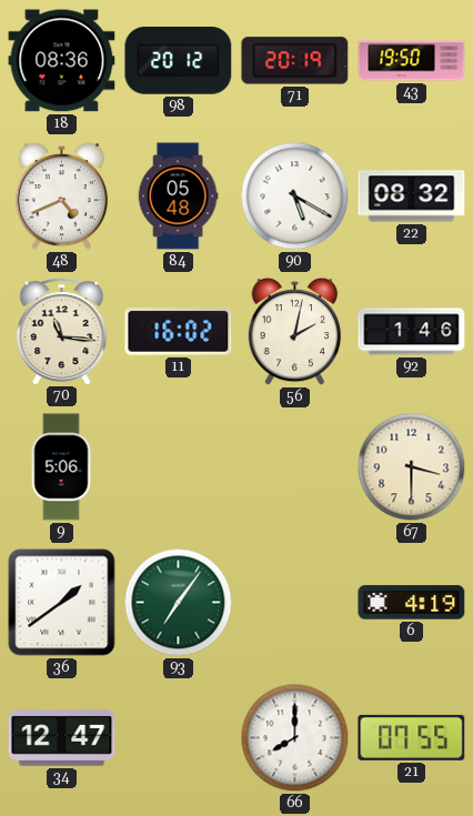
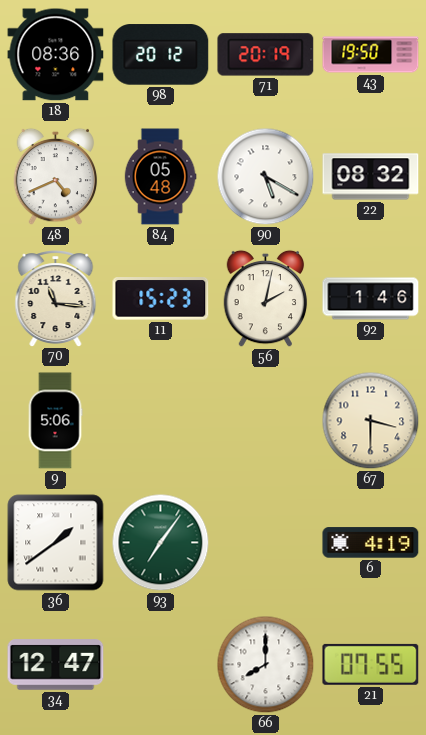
11: 16:02 -> 15:23 (161, 299)
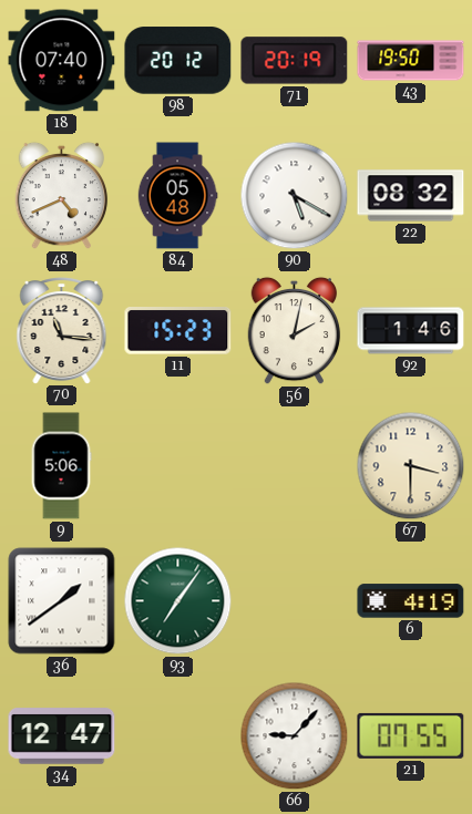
18: 08:36 -> 07:40 (62, 61)
66: 8:00 -> 9:07 (295, 736)
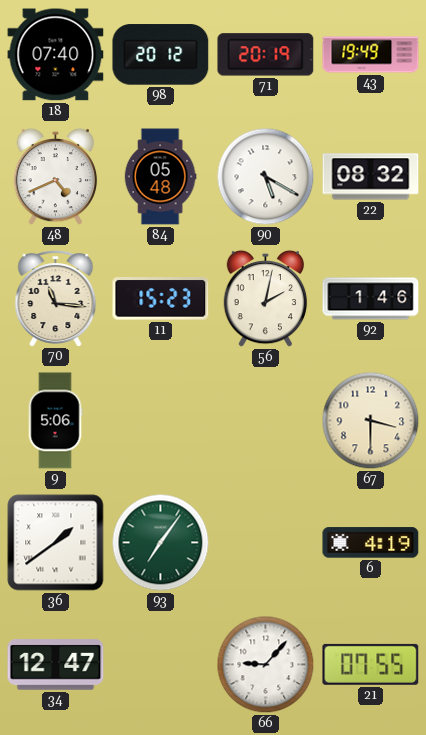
43: 19:50 -> 19:49 (371, 55)
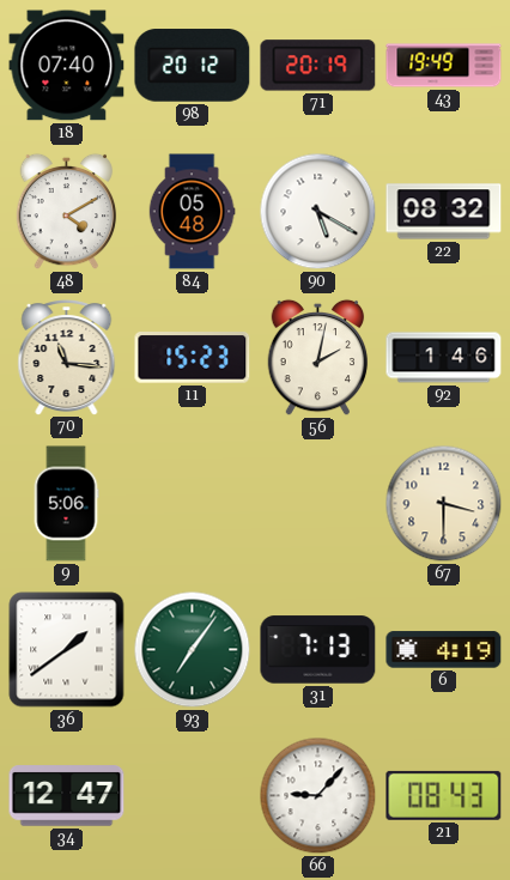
48: 4:41 -> 4:10 (67, 212)
31: none -> 7:13 (318, 650)
21: 07:55 -> 08:43 (444, 795)
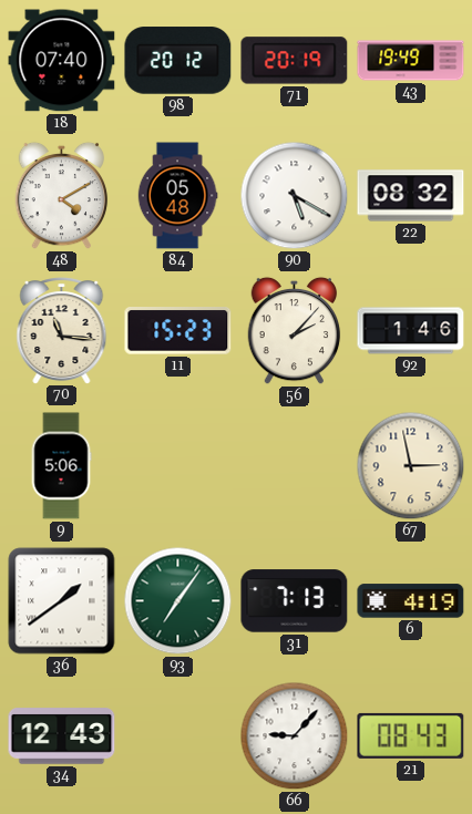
56: 2:02 -> 2:07 (295, 331)
67: 3:30 -> 2:58 (411, 466)
34: 12:47 -> 12:43 (62, 736)
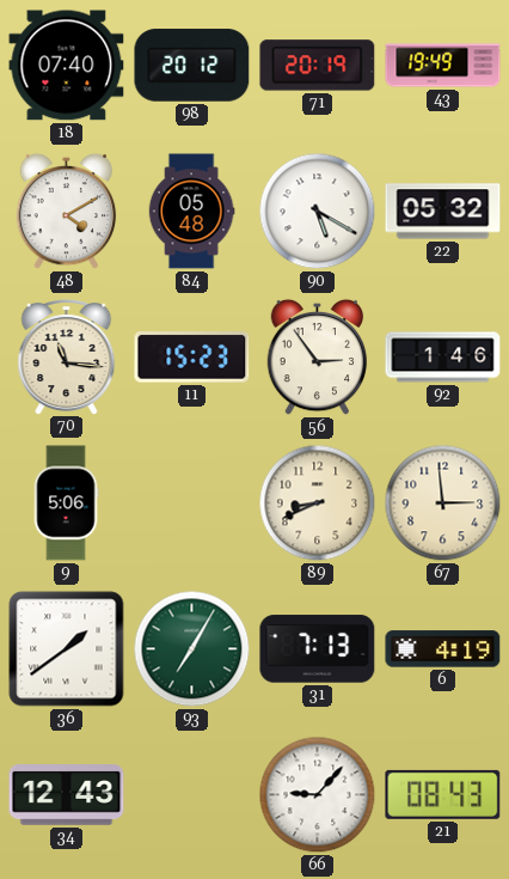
22: 08:32 -> 05:32 (443, 212)
56: 2:07 -> 2:54 (318, 358)
89: none -> 8:41 (318, 503)
67: 2:58 -> 2:59 (443, 503)
93: 7:06 -> 7:05 (192, 649)
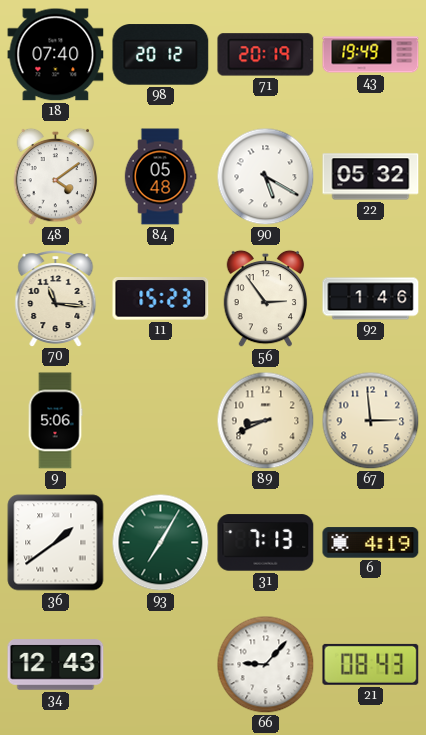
48: 4:10 -> 4:09 (56, 177)
